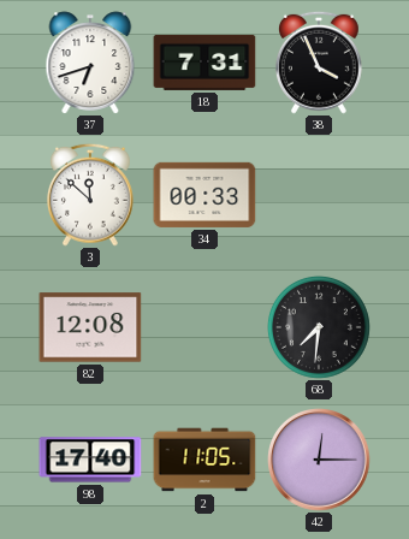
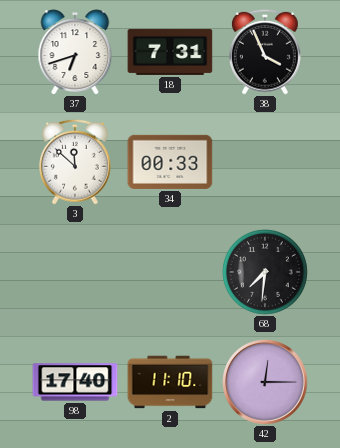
82: 12:08 -> none (90, 327)
2: 11:05 -> 11:10 (170, 382)
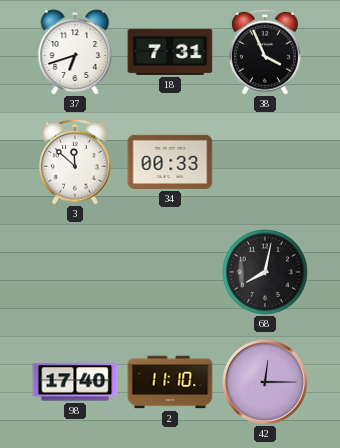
68: 7:31 -> 8:02 (265, 272)
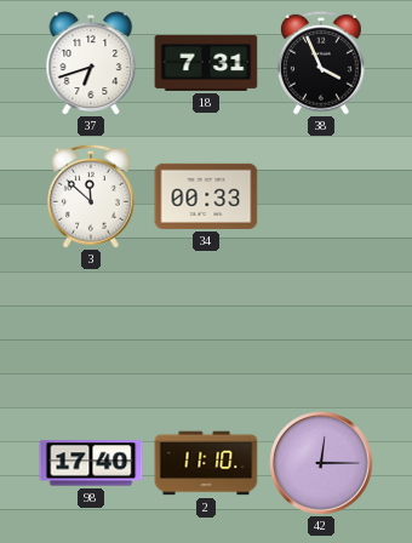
68: 8:02 -> none (265, 272)
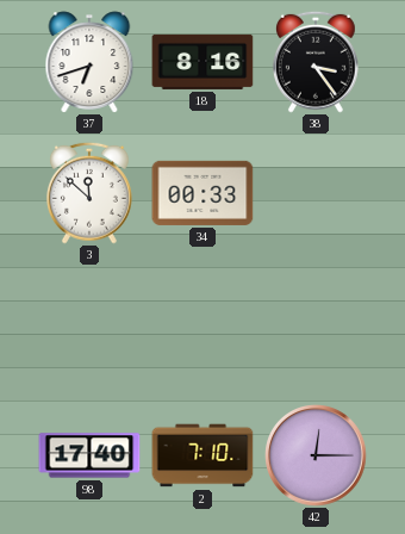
18: 7:31 -> 8:16 (202, 62)
38: 3:56 -> 3:24 (316, 62)
2: 11:10 -> 7:10 (202, 455)
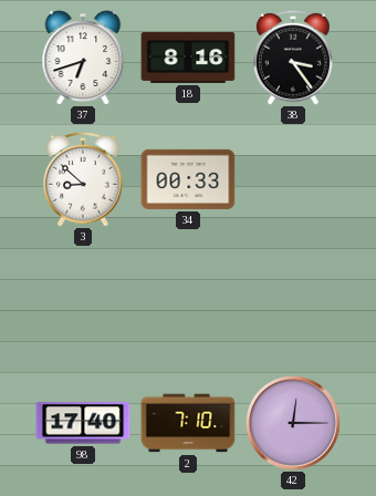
3: 11:52 -> 8:52 (83, 179)
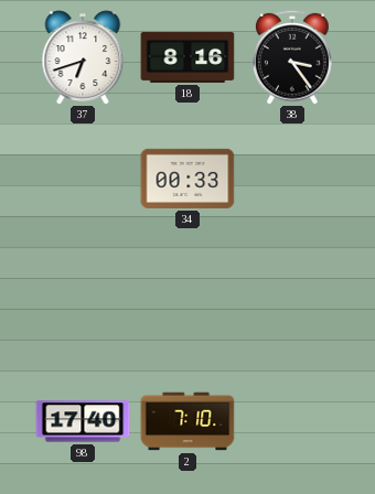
3: 8:52 -> none (83, 179)
42: 12:15 -> none (293, 423)
